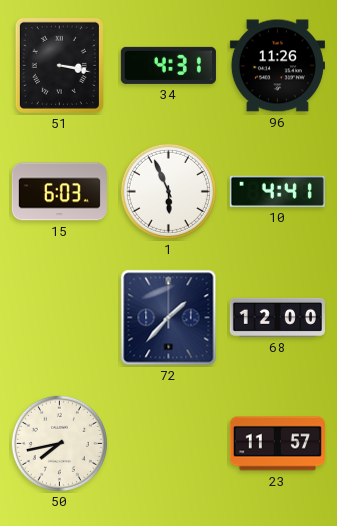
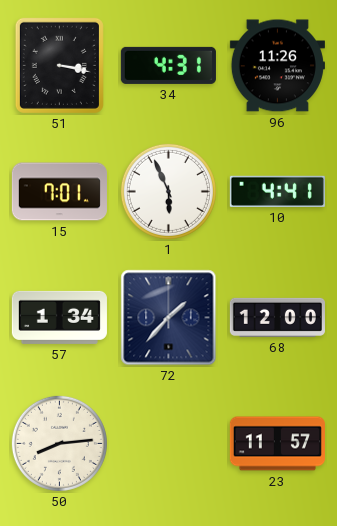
15: 6:03 -> 7:01 (59, 192)
57: none -> 1:34 (59, 317)
50: 7:43 -> 8:14 (59, 443)
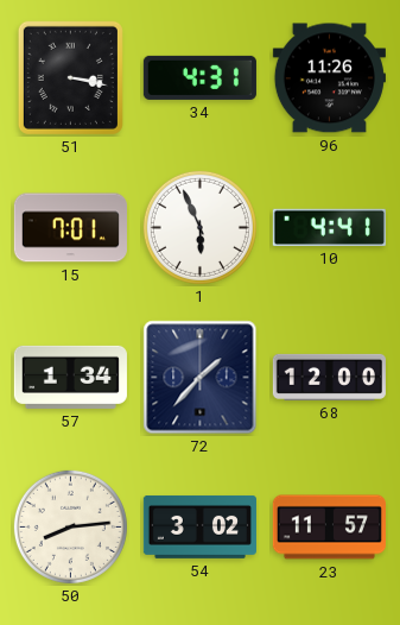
54: none -> 3:02 (199, 528)
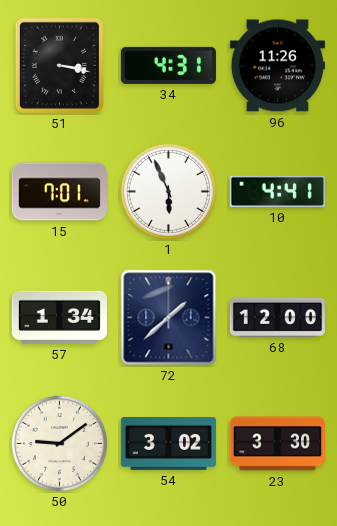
72: 1:37 -> 1:38 (169, 318)
50: 8:14 -> 9:09 (59, 443)
23: 11:57 -> 3:30 (277, 444)
